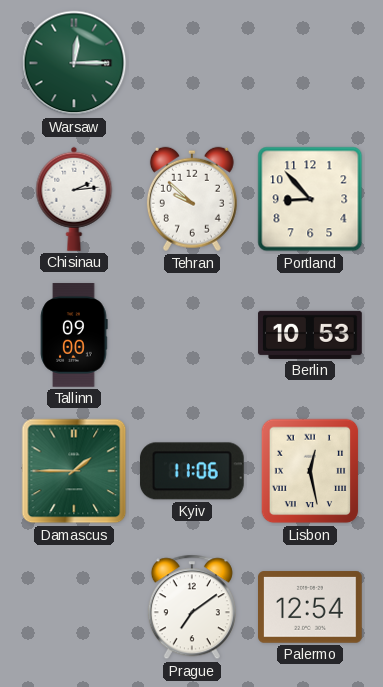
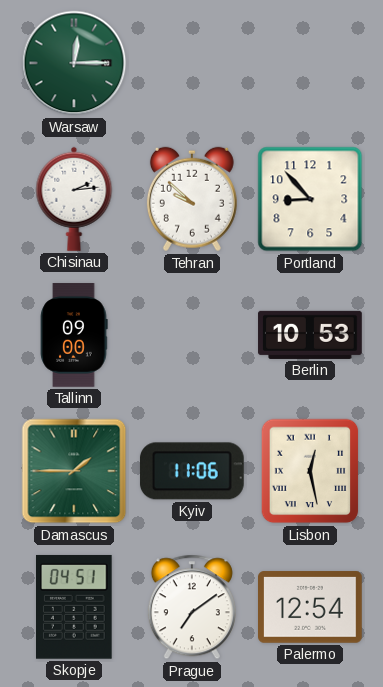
Skopje: none -> 04:51 (75, 607)
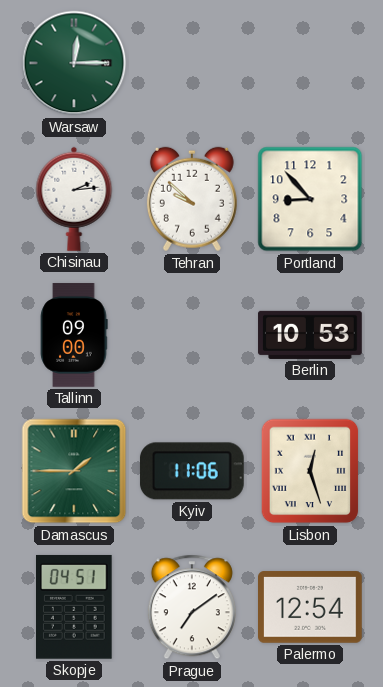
Lisbon: 12:28 -> 12:27 (310, 471)
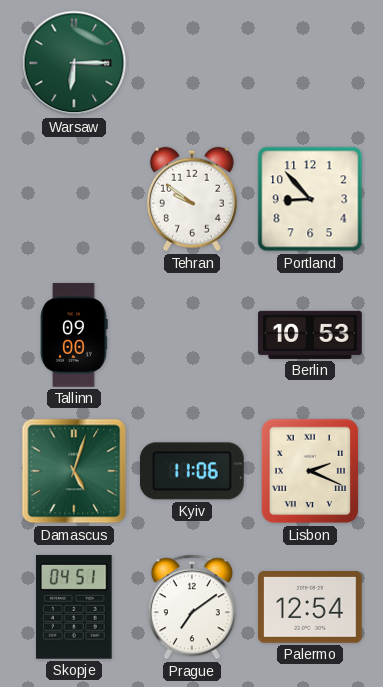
Warsaw: 12:15 -> 6:15 (74, 63)
Chisinau: 2:14 -> none (74, 199)
Tehran: 9:52 -> 9:51 (192, 199)
Damascus: 1:45 -> 5:03 (74, 471)
Lisbon: 12:27 -> 2:19 (310, 471)
